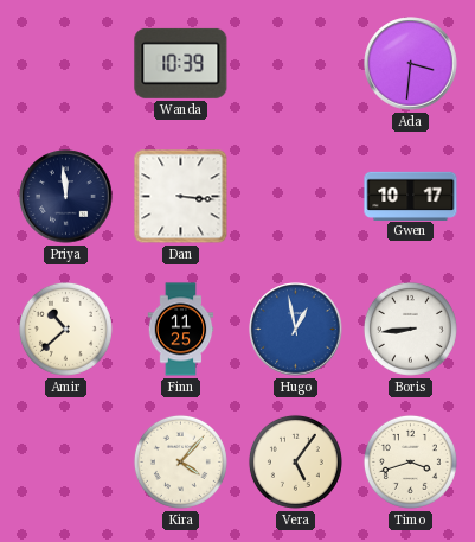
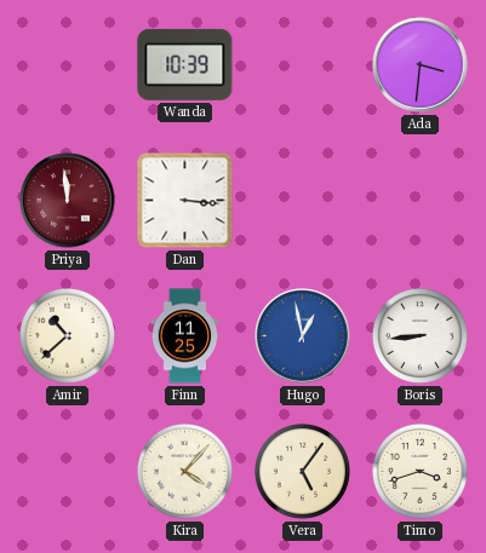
Priya dial: navy -> burgundy (68, 201)
Gwen: 10:17 -> none (411, 196)
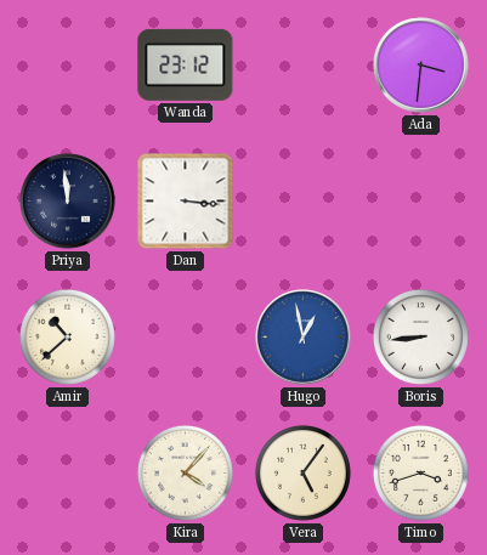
Wanda: 10:39 -> 23:12 (186, 64)
Priya dial: burgundy -> navy (68, 202)
Finn: 11:25 -> none (185, 336)
